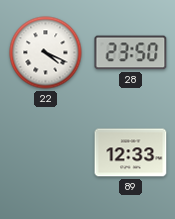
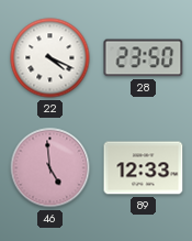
46: none -> 4:59 (50, 168)
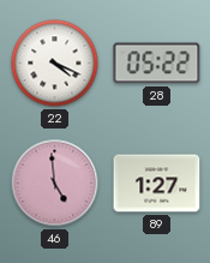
28: 23:50 -> 05:22 (157, 64)
89: 12:33 -> 1:27 (157, 184)
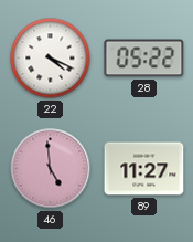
89: 1:27 -> 11:27 (144, 169)
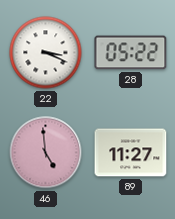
22: 4:19 -> 3:19 (46, 53)
